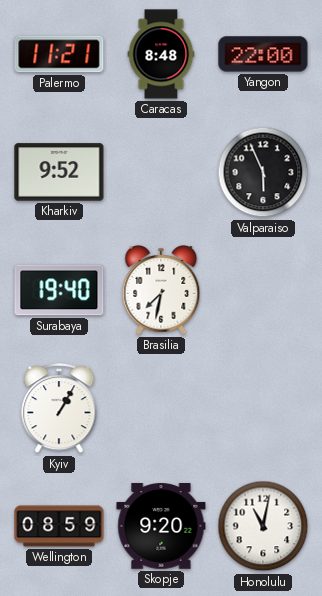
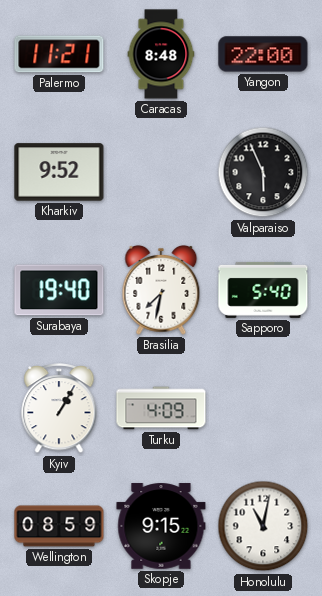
Sapporo: none -> 5:40 (263, 290)
Turku: none -> 4:09 (161, 408)
Skopje: 9:20 -> 9:15 (161, 526)
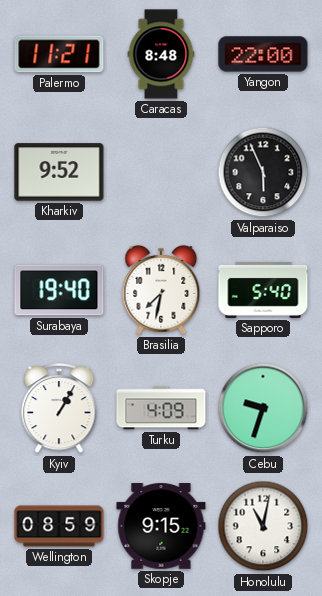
Cebu: none -> 9:33 (263, 408)
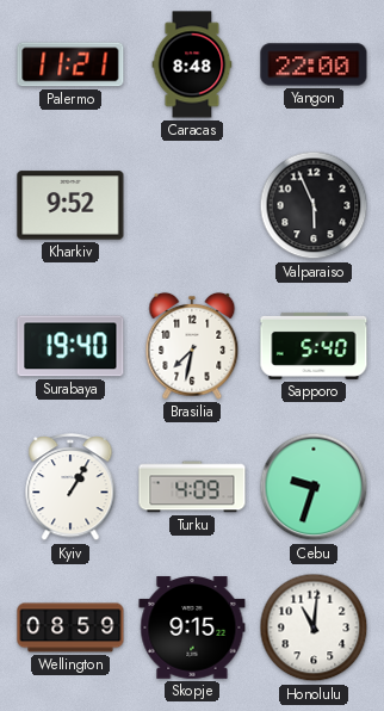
Honolulu: 11:02 -> 11:01 (314, 627)
